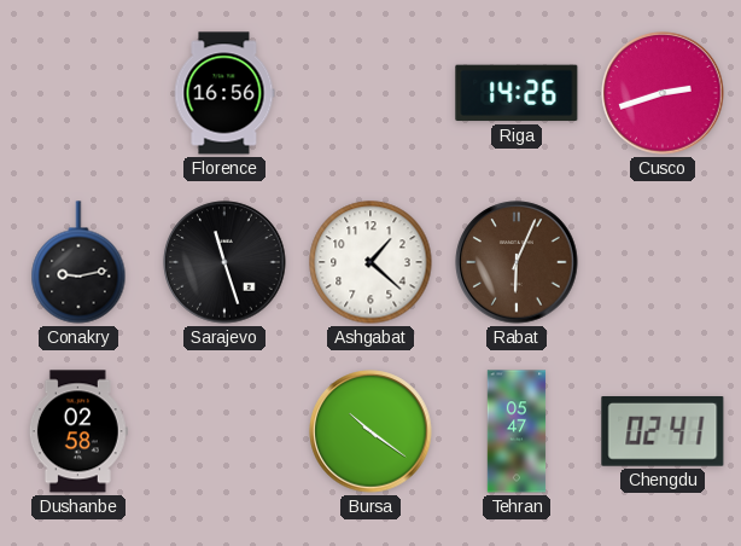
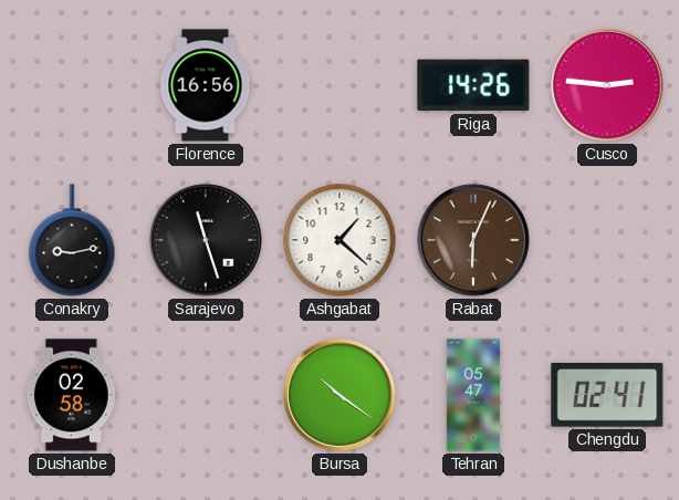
Cusco: 2:42 -> 2:46 (607, 85)
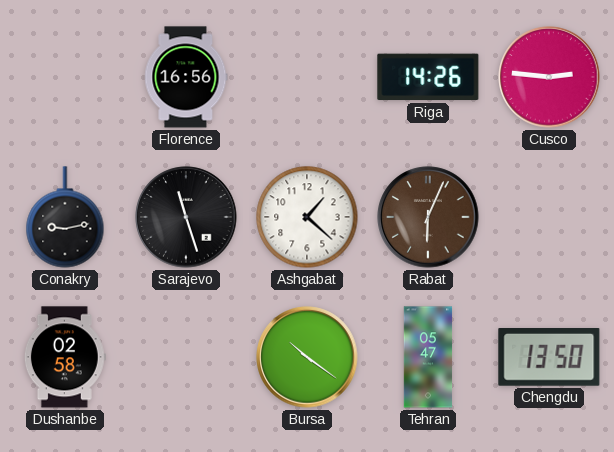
Chengdu: 02:41 -> 13:50 (549, 358)
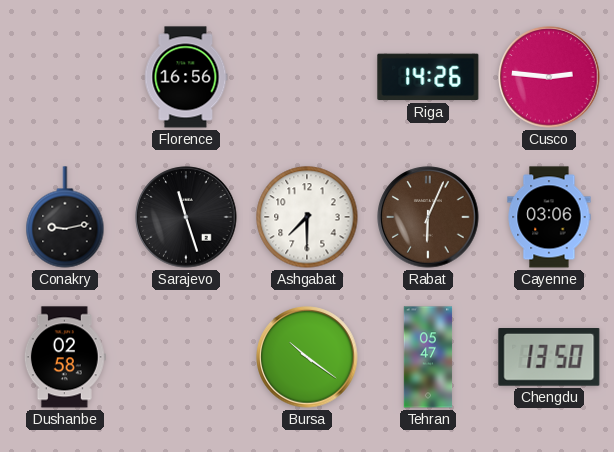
Ashgabat: 1:22 -> 7:30 (307, 217)
Cayenne: none -> 03:06 (549, 217)
